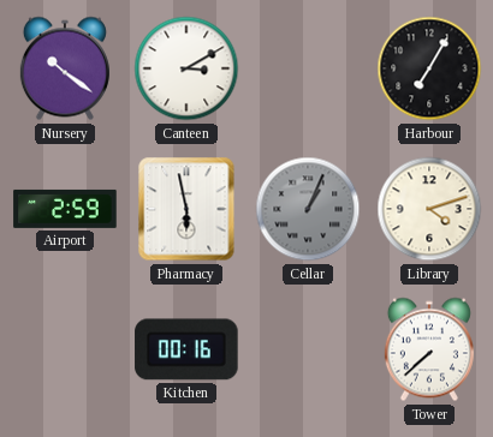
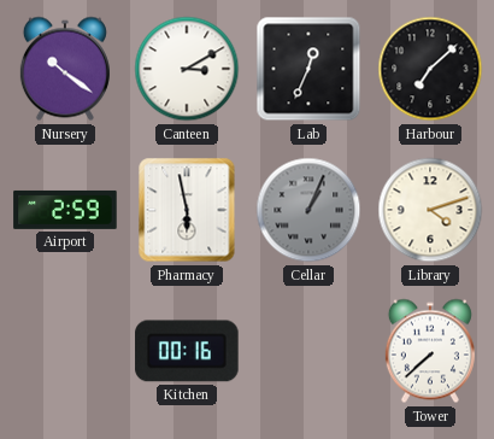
Lab: none -> 12:34 (308, 69)
Harbour: 7:05 -> 7:08 (430, 69)
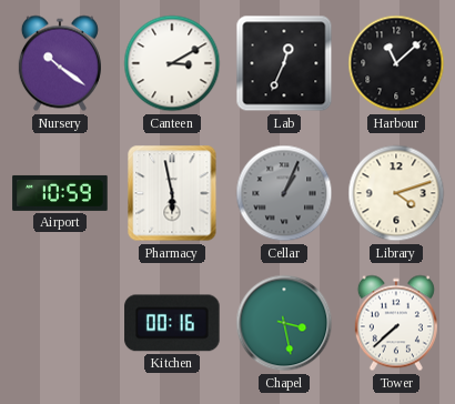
Harbour: 7:08 -> 11:08 (396, 63)
Airport: 2:59 -> 10:59 (60, 193)
Chapel: none -> 3:28 (284, 323)
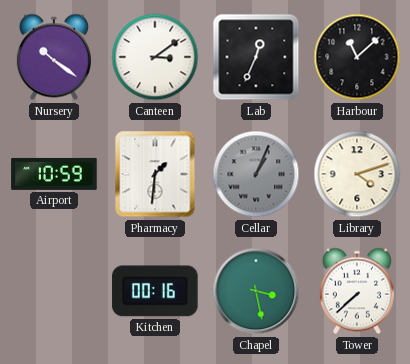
Canteen: 3:10 -> 3:09 (155, 57)
Pharmacy: 5:58 -> 1:31 (155, 174)
